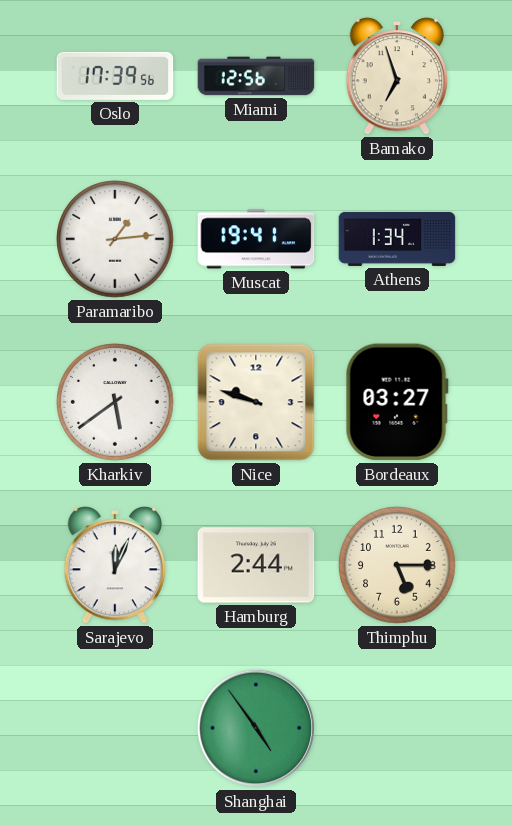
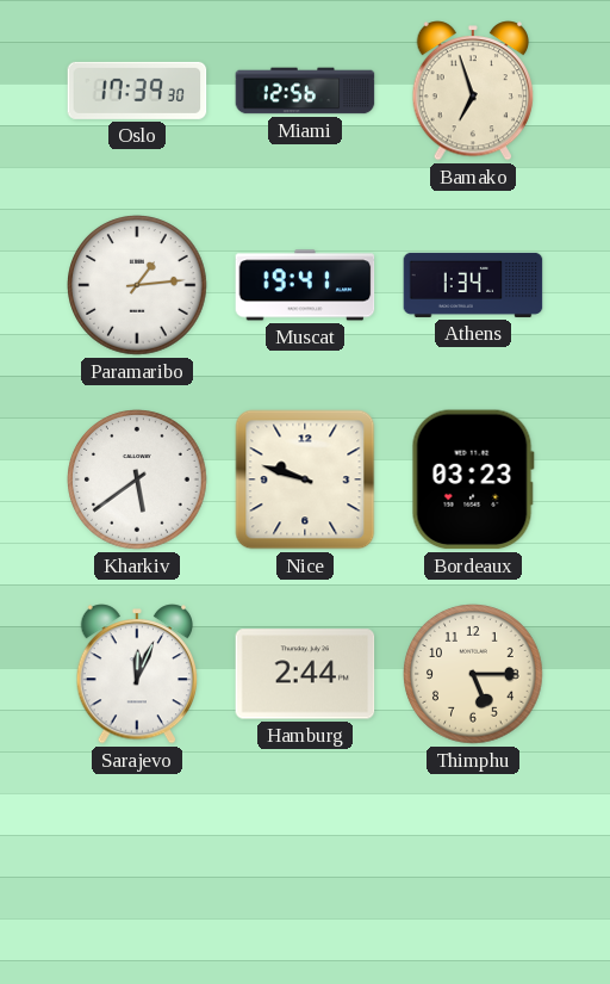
Oslo: 17:39:56 -> 17:39:30 (137, 91)
Bordeaux: 03:27 -> 03:23 (473, 479)
Shanghai: 4:54 -> none (256, 728)
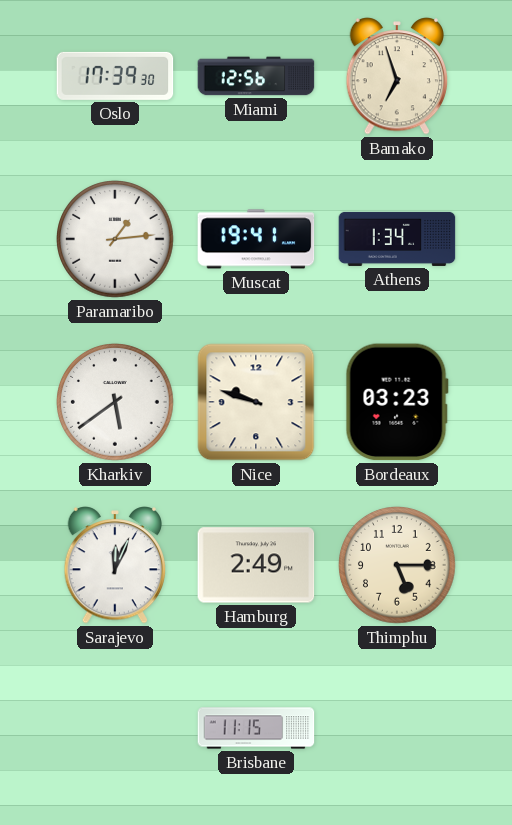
Hamburg: 2:44 -> 2:49 (256, 565)
Brisbane: none -> 11:15 (256, 728)
